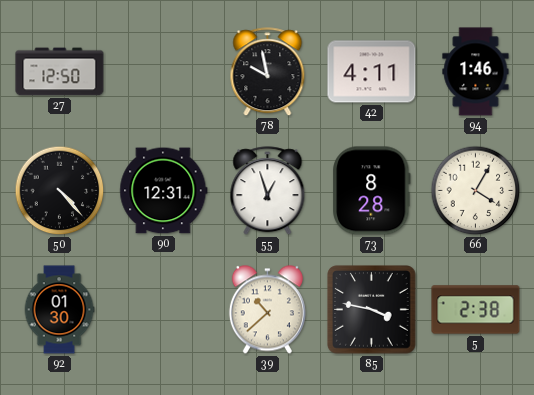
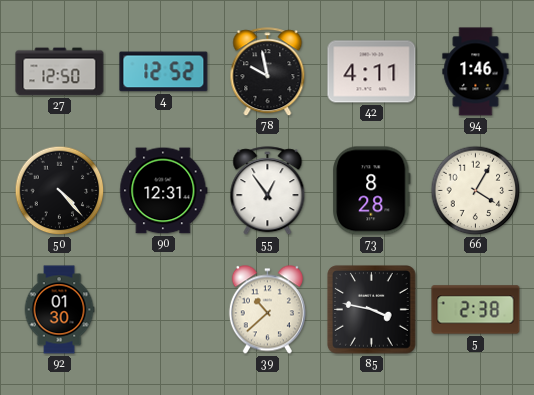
4: none -> 12:52 (164, 72)
55: 12:57 -> 12:54 (268, 191)
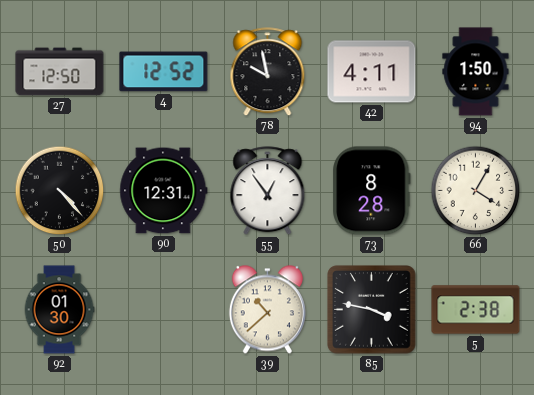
94: 1:46 -> 1:50 (476, 72)
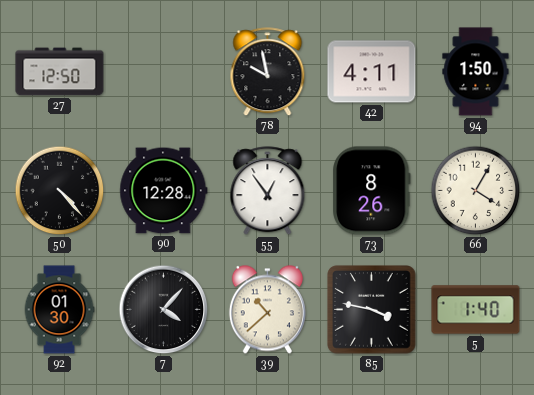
4: 12:52 -> none (164, 72)
90: 12:31 -> 12:28 (164, 191)
73: 8:28 -> 8:26 (372, 191)
7: none -> 4:07 (164, 310)
5: 2:38 -> 1:40 (476, 310)
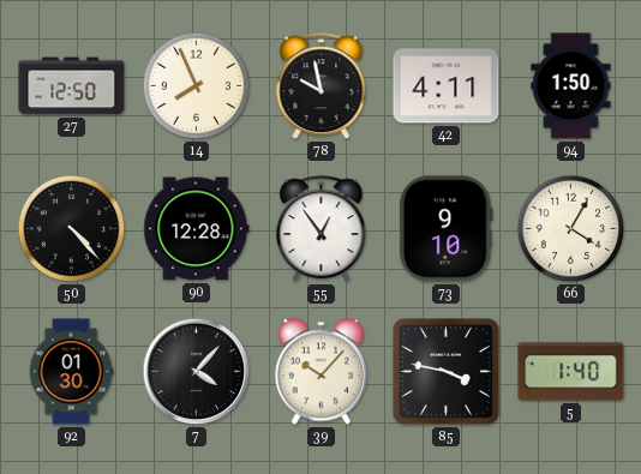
14: none -> 7:56 (197, 86)
73: 8:26 -> 9:10 (447, 229)
39: 10:38 -> 10:07 (320, 372)
